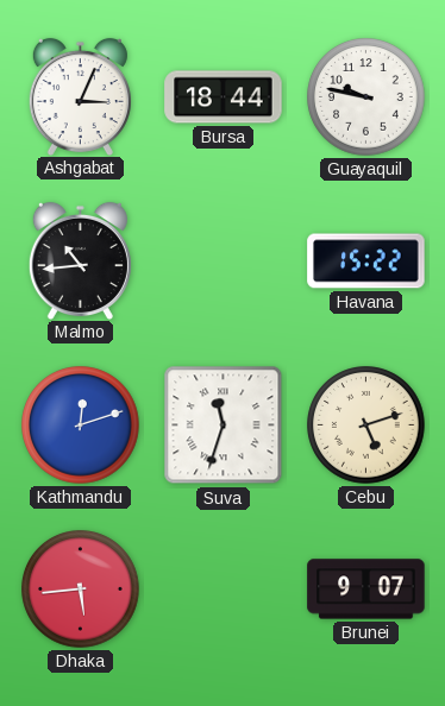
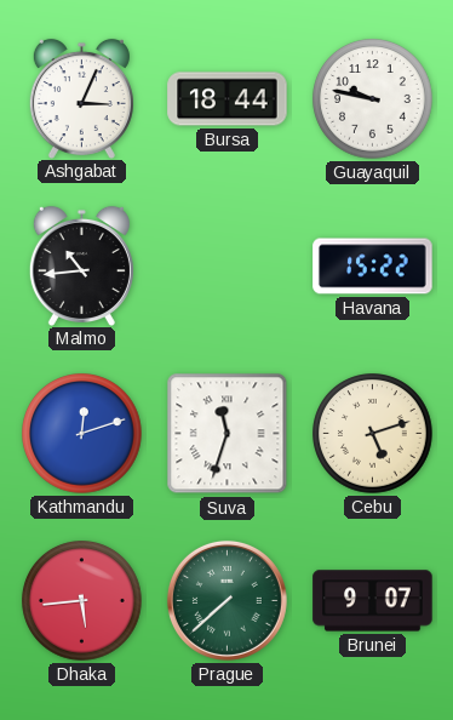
Prague: none -> 7:38 (226, 600)
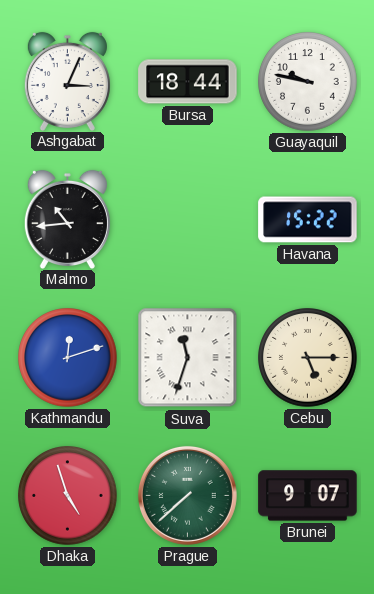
Cebu: 5:12 -> 5:15 (308, 358)
Dhaka: 5:44 -> 4:57 (68, 496)
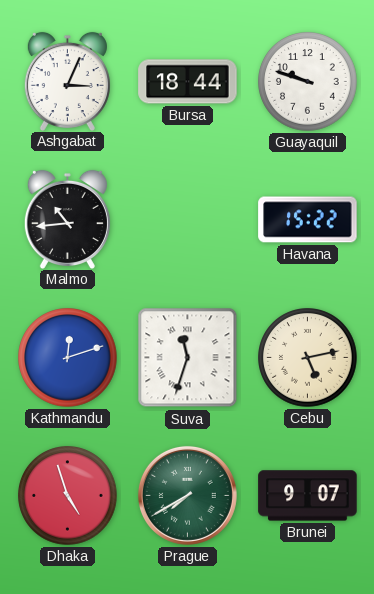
Guayaquil: 9:47 -> 9:48 (308, 82)
Cebu: 5:15 -> 5:13 (308, 358)
Prague: 7:38 -> 7:40 (187, 495)
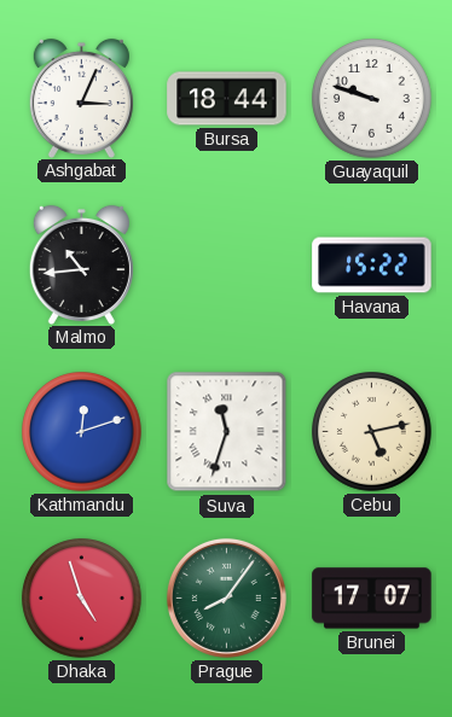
Prague: 7:40 -> 8:06 (226, 597)
Brunei: 9:07 -> 17:07 (372, 599)
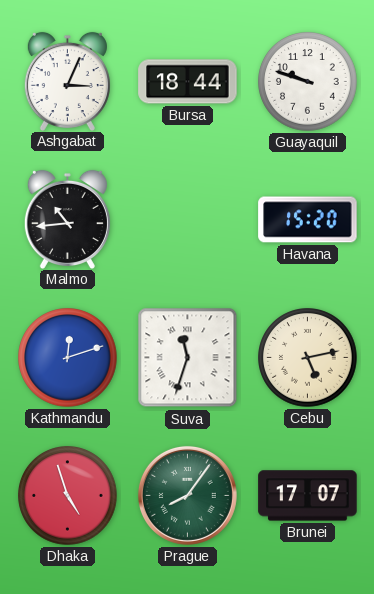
Havana: 15:22 -> 15:20 (308, 220)
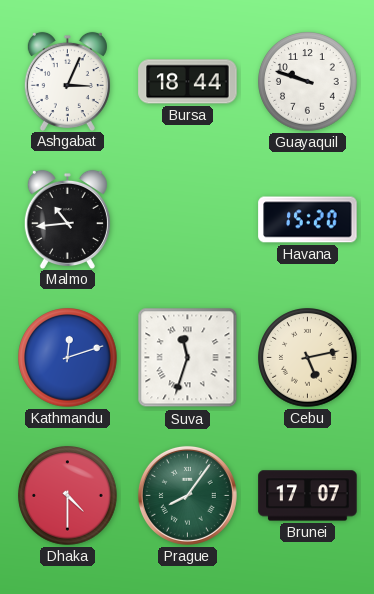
Dhaka: 4:57 -> 4:30 (68, 496)
